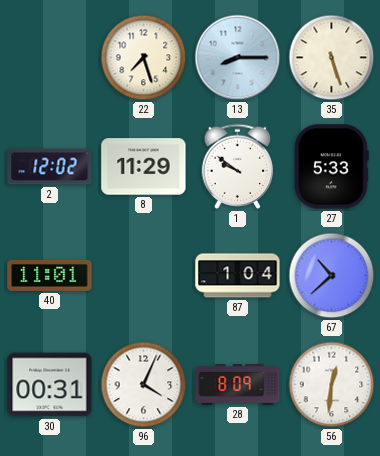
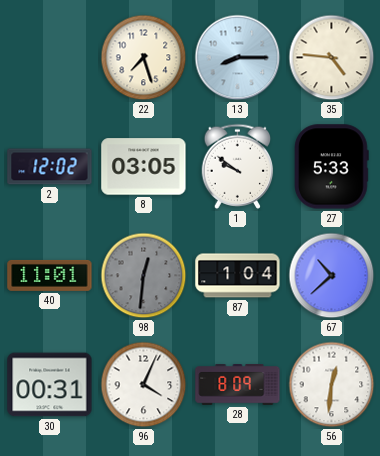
35: 5:27 -> 4:46 (332, 58)
8: 11:29 -> 03:05 (144, 167)
98: none -> 12:31 (144, 276)
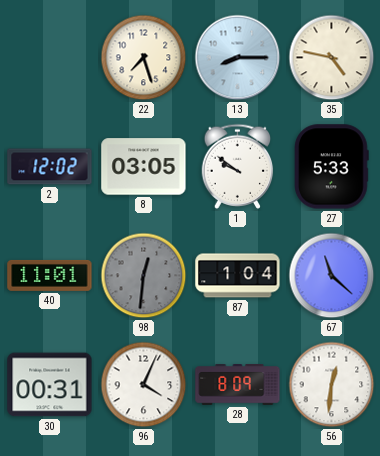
35: 4:46 -> 4:47 (332, 58)
67: 10:38 -> 11:22 (332, 276)
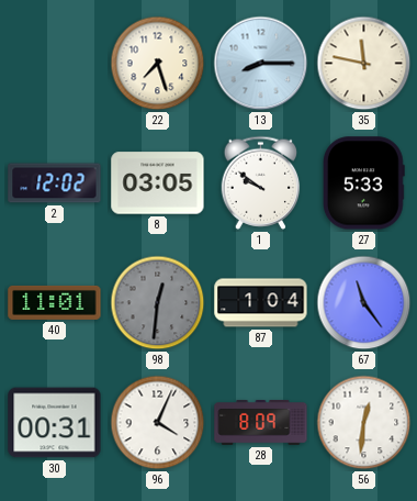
35: 4:47 -> 11:47 (364, 64)
67: 11:22 -> 11:24 (364, 303)
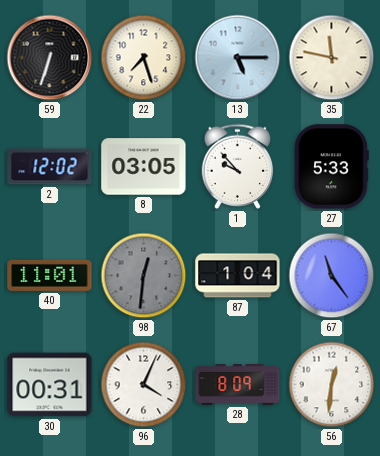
59: none -> 6:33 (50, 58)
13: 8:15 -> 5:15 (238, 58)
1: 9:51 -> 9:53 (238, 166)
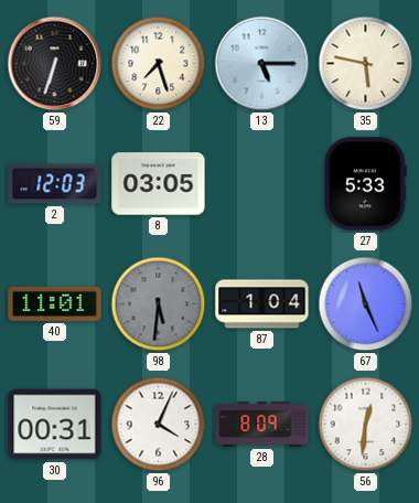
35: 11:47 -> 5:47 (366, 64)
2: 12:02 -> 12:03 (55, 184)
1: 9:53 -> none (238, 166)
98: 12:31 -> 5:31 (159, 304)
67: 11:24 -> 11:26 (366, 304)
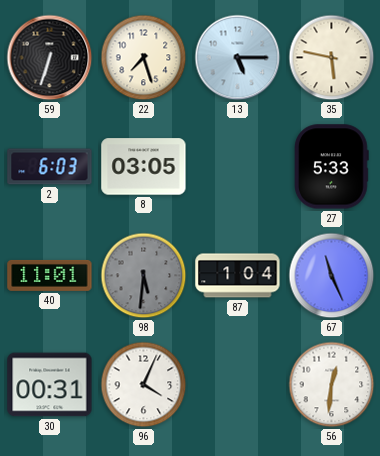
2: 12:03 -> 6:03 (50, 167)
28: 8:09 -> none (262, 425)
